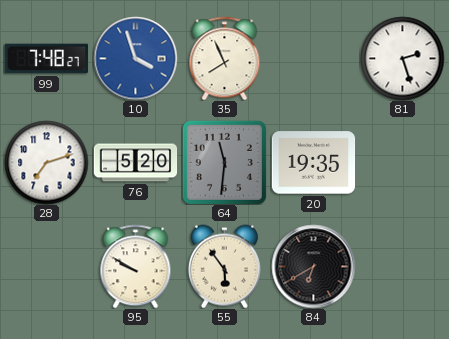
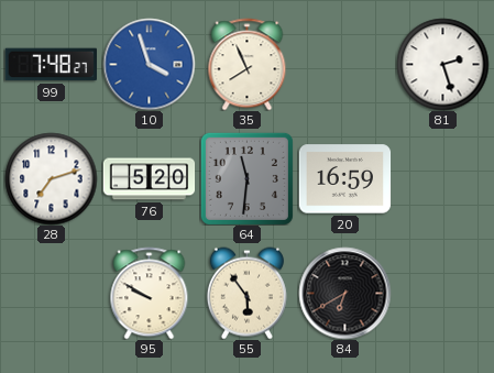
20: 19:35 -> 16:59 (344, 179)
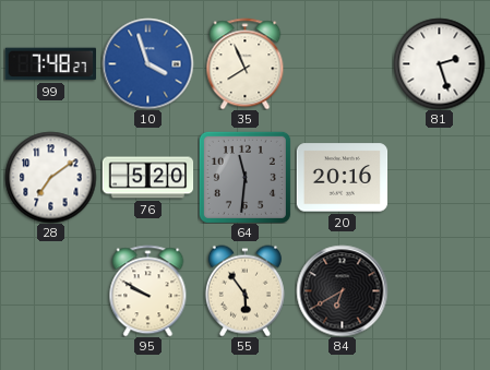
28: 7:12 -> 7:09 (50, 177)
20: 16:59 -> 20:16 (342, 178)
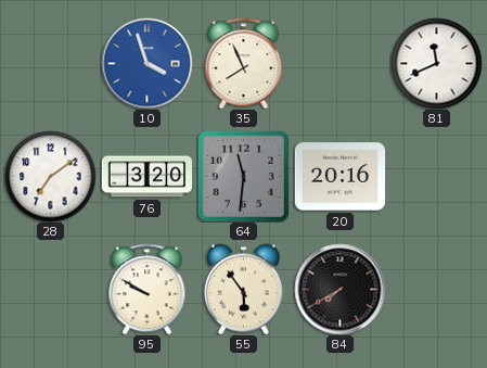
99: 7:48 -> none (50, 64)
81: 2:27 -> 11:41 (436, 63)
76: 5:20 -> 3:20 (146, 177)
84: 6:40 -> 7:40 (339, 289)
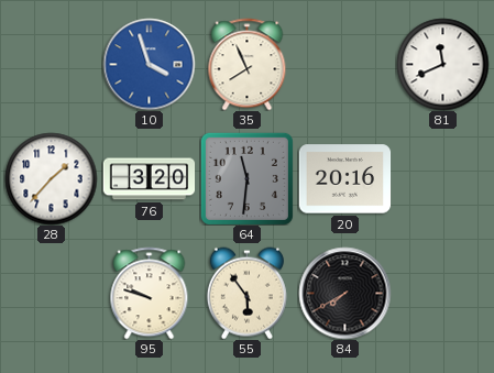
28: 7:09 -> 1:37 (51, 178)
95: 9:50 -> 9:48 (150, 293)
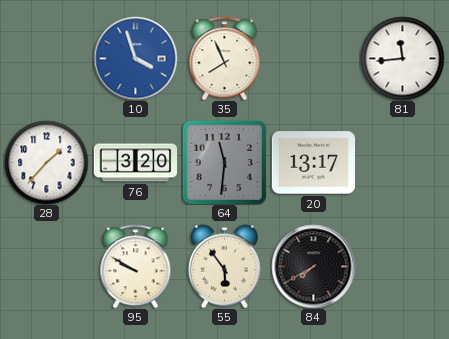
81: 11:41 -> 11:44 (402, 58)
20: 20:16 -> 13:17 (313, 163)
95: 9:48 -> 9:50 (136, 266)
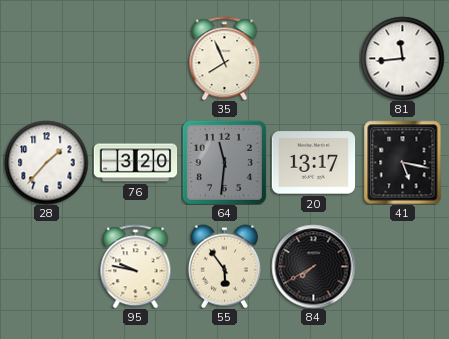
10: 3:57 -> none (135, 58)
41: none -> 5:17 (403, 162)
95: 9:50 -> 9:47 (136, 266)
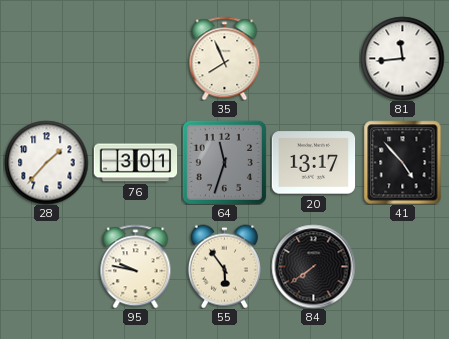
76: 3:20 -> 3:01 (135, 163)
64: 11:31 -> 11:33 (224, 162)
41: 5:17 -> 4:53 (403, 162)
84: 7:40 -> 7:39 (313, 266)
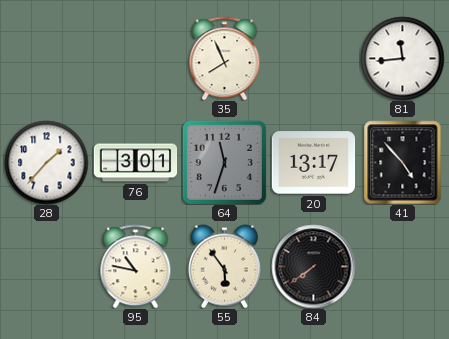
95: 9:47 -> 10:47 (136, 266)
